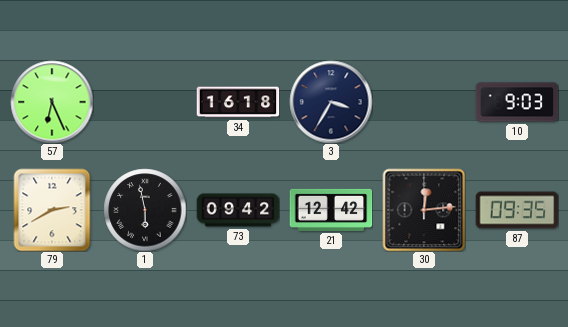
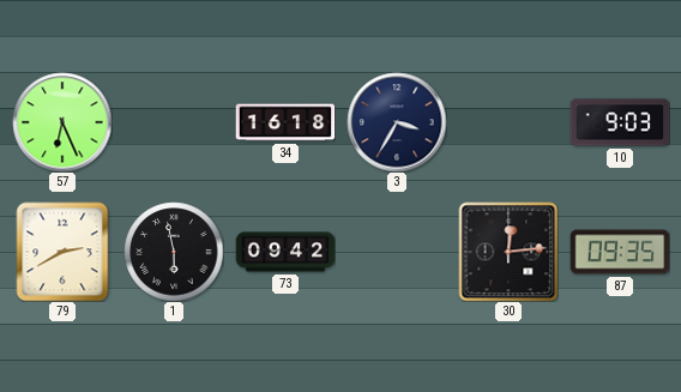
21: 12:42 -> none (331, 210)
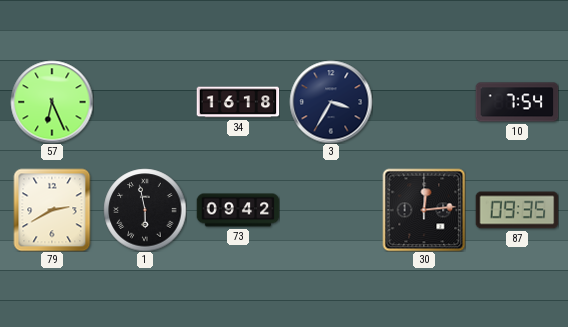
10: 9:03 -> 7:54 (517, 102)
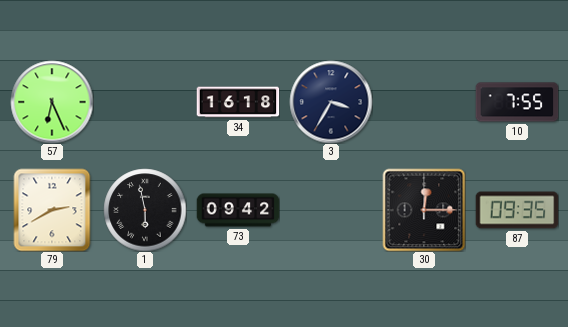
10: 7:54 -> 7:55 (517, 102)
30: 12:14 -> 12:15 (424, 210)
